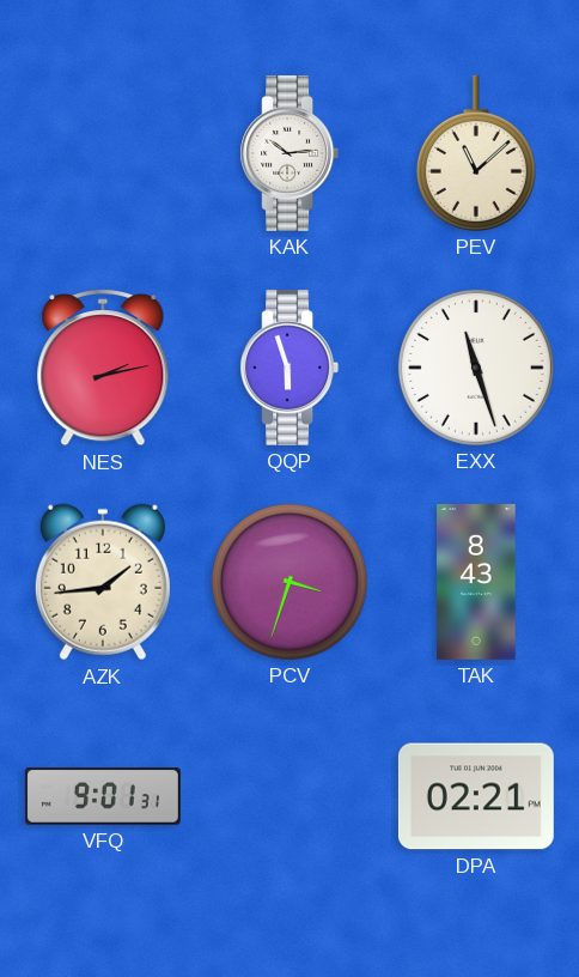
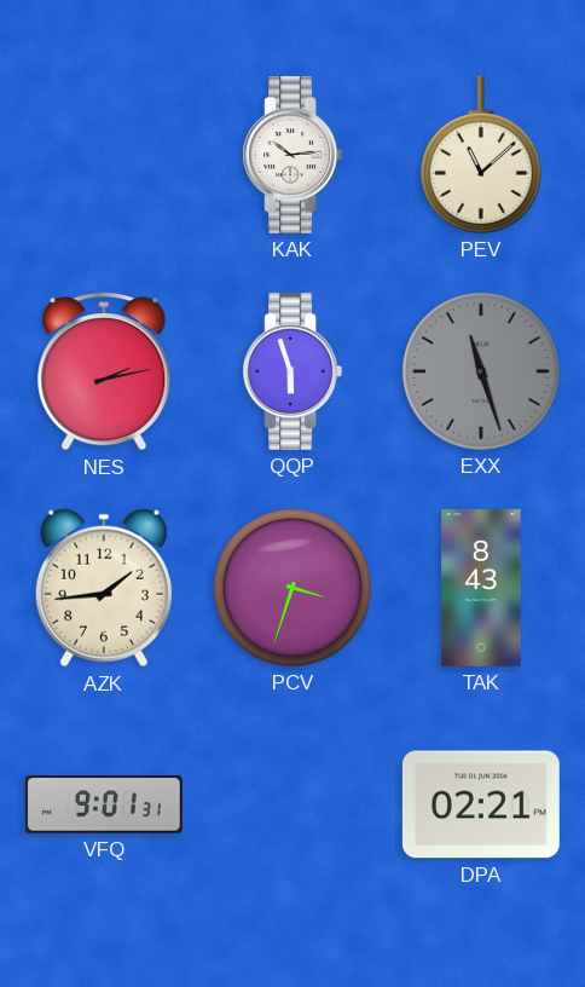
EXX dial: white -> grey (481, 371)
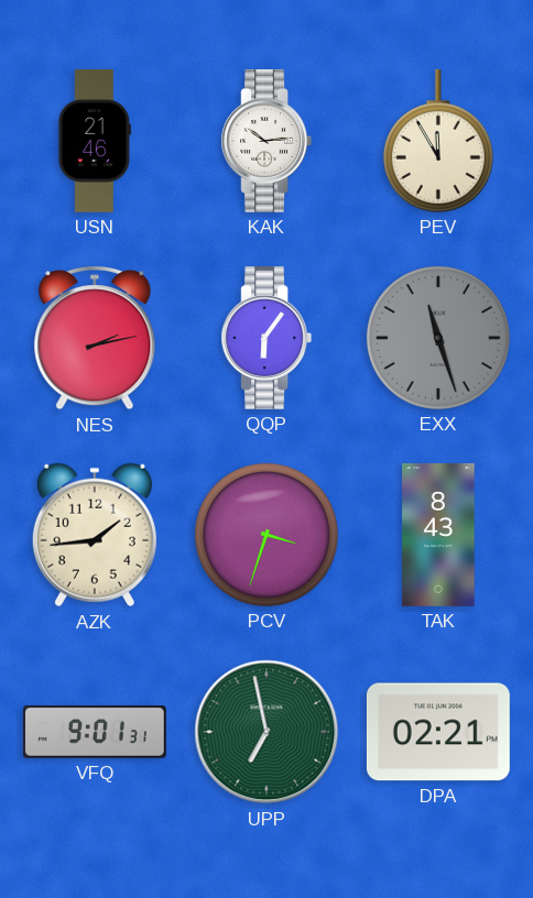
USN: none -> 21:46 (95, 141)
PEV: 11:08 -> 11:55 (438, 141)
QQP: 5:57 -> 6:06 (266, 338)
UPP: none -> 6:58 (266, 732)
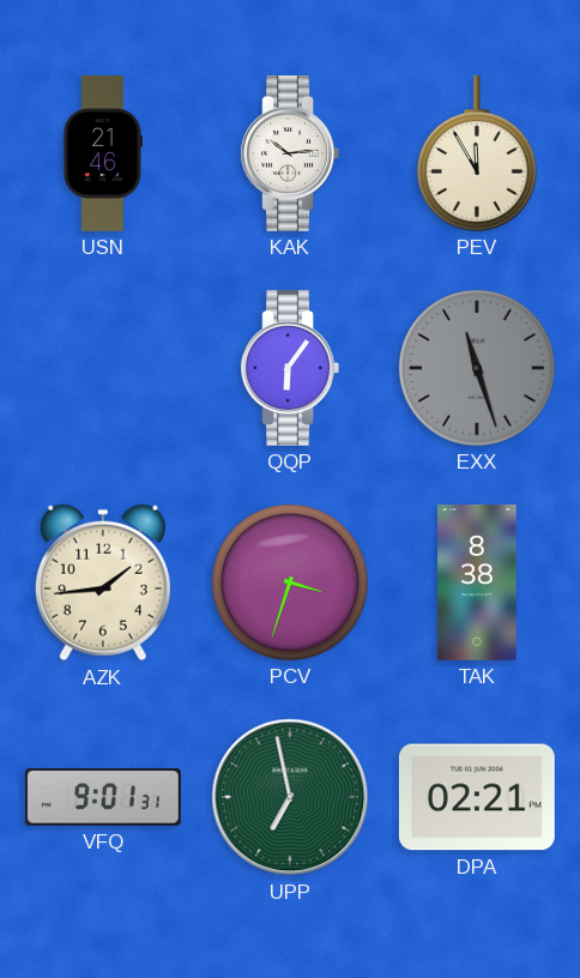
NES: 2:13 -> none (95, 338)
TAK: 8:43 -> 8:38 (477, 582)
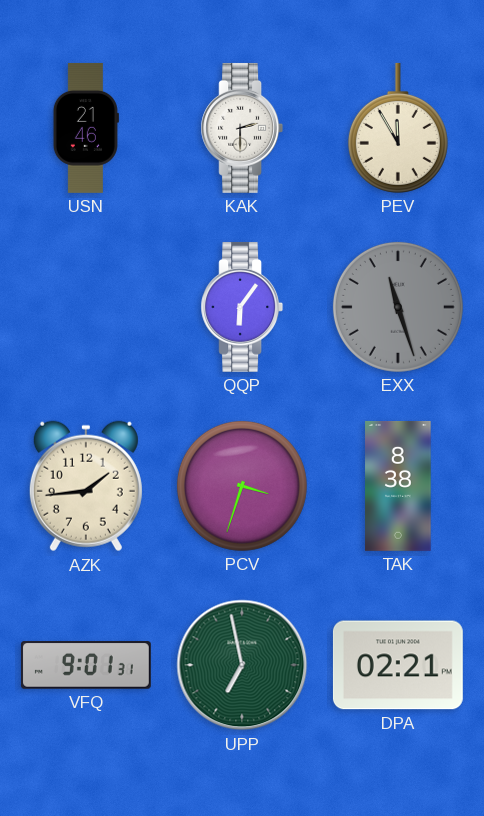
KAK: 10:14 -> 2:30 (242, 128)
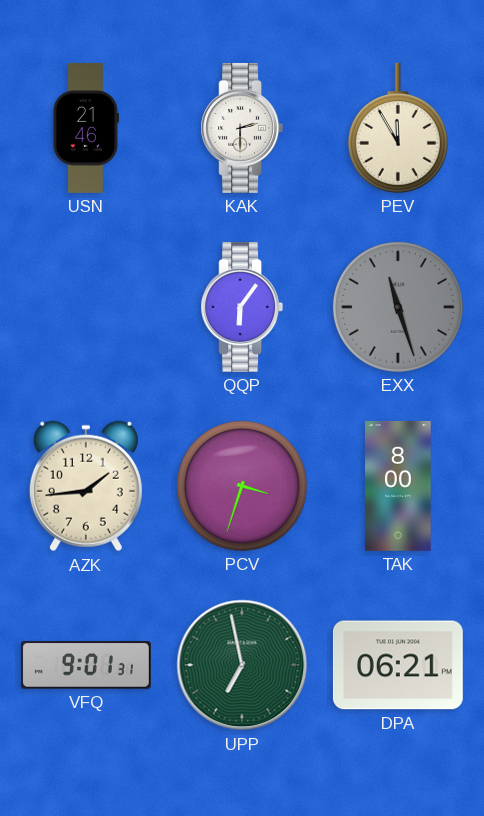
TAK: 8:38 -> 8:00 (398, 486)
DPA: 02:21 -> 06:21 (398, 665)
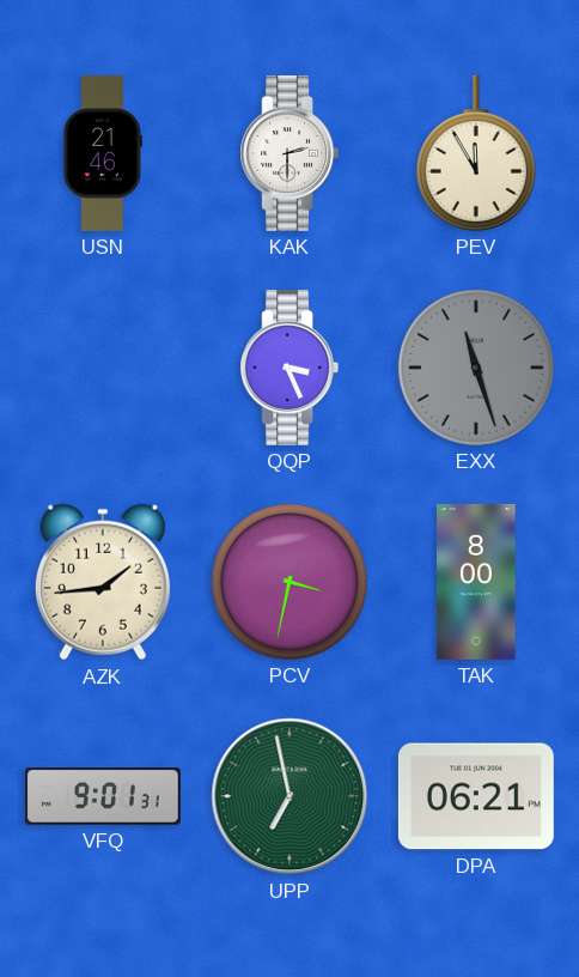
QQP: 6:06 -> 3:26 (289, 368)
PCV: 3:33 -> 3:32 (289, 582)
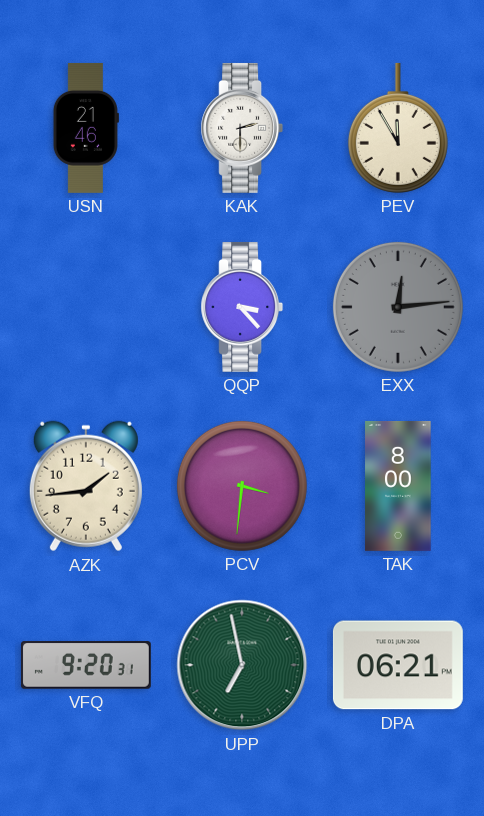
QQP: 3:26 -> 3:23 (242, 307)
EXX: 11:27 -> 12:14 (398, 307)
PCV: 3:32 -> 3:31 (242, 486)
VFQ: 9:01 -> 9:20 (86, 665)
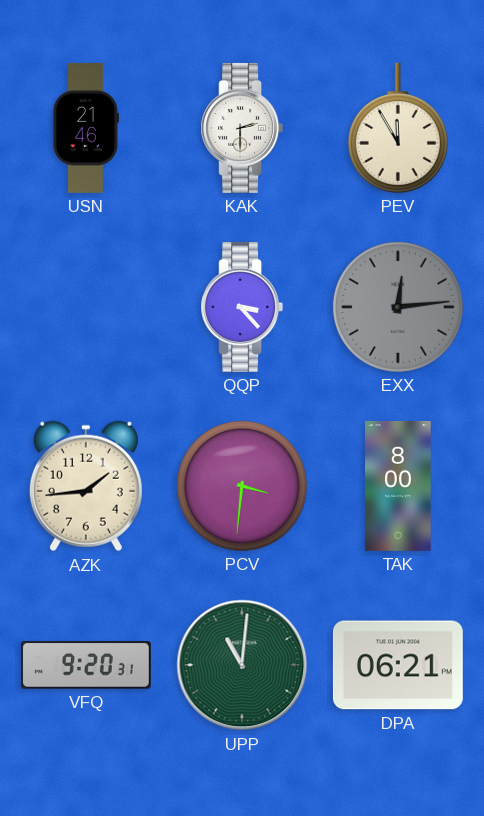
UPP: 6:58 -> 11:01 (242, 665)
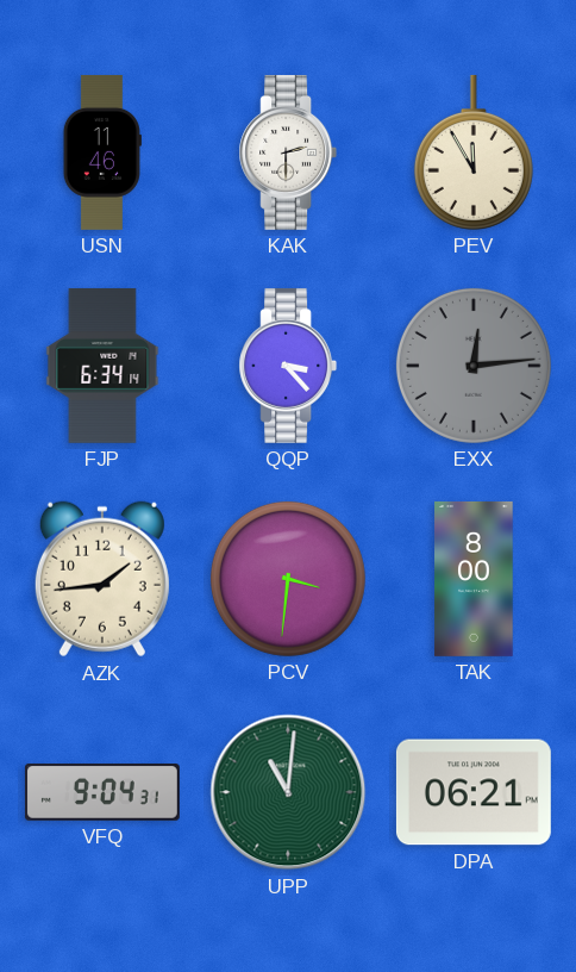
USN: 21:46 -> 11:46 (102, 152)
FJP: none -> 6:34 (102, 366)
VFQ: 9:20 -> 9:04 (102, 792)
